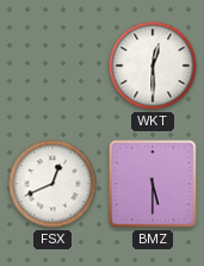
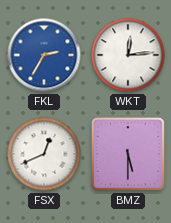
FKL: none -> 2:35 (44, 55)
WKT: 12:30 -> 12:14 (128, 55)
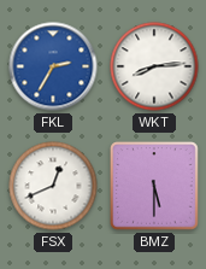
WKT: 12:14 -> 8:14 (154, 66)
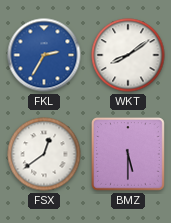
WKT: 8:14 -> 8:09 (128, 55)
FSX: 12:41 -> 12:39 (44, 154)
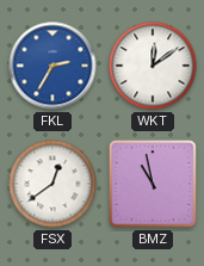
WKT: 8:09 -> 12:09 (153, 66)
BMZ: 5:30 -> 10:58 (154, 185)
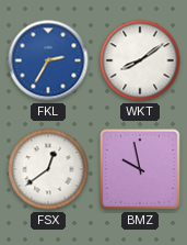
WKT: 12:09 -> 8:09 (140, 60)
BMZ: 10:58 -> 9:58 (141, 170)
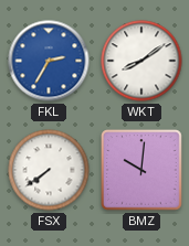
FSX: 12:39 -> 7:39 (49, 170)
BMZ: 9:58 -> 10:01 (143, 171)
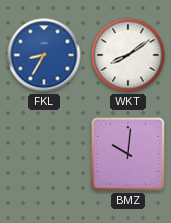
FKL: 2:35 -> 8:35 (44, 55)
FSX: 7:39 -> none (49, 170)
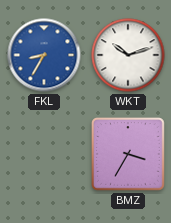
WKT: 8:09 -> 10:12 (128, 55)
BMZ: 10:01 -> 3:35 (129, 155)
